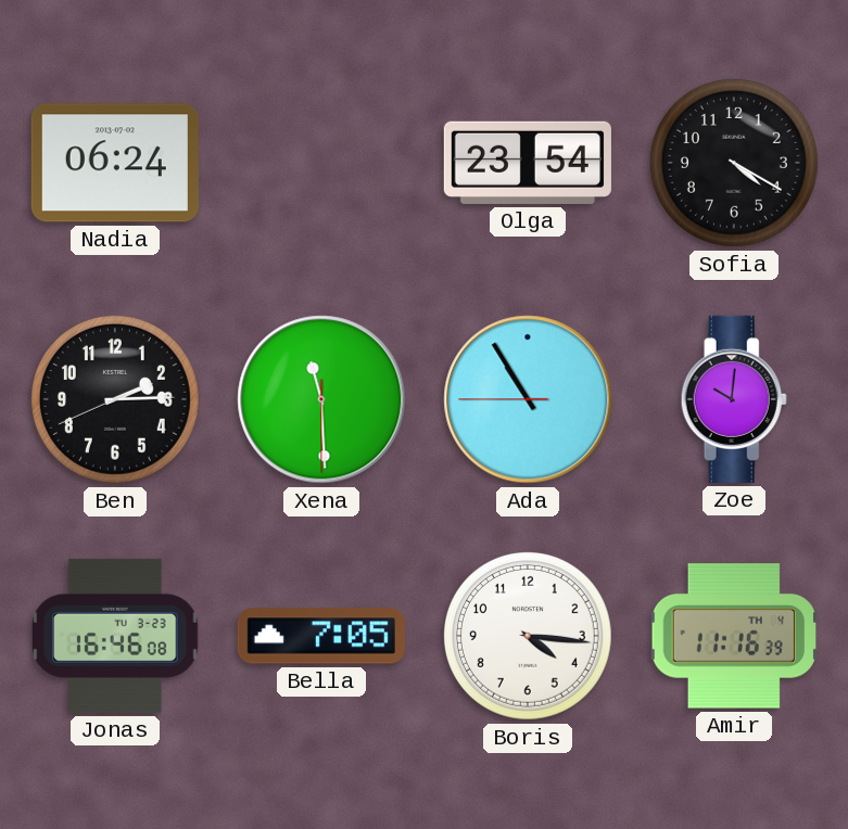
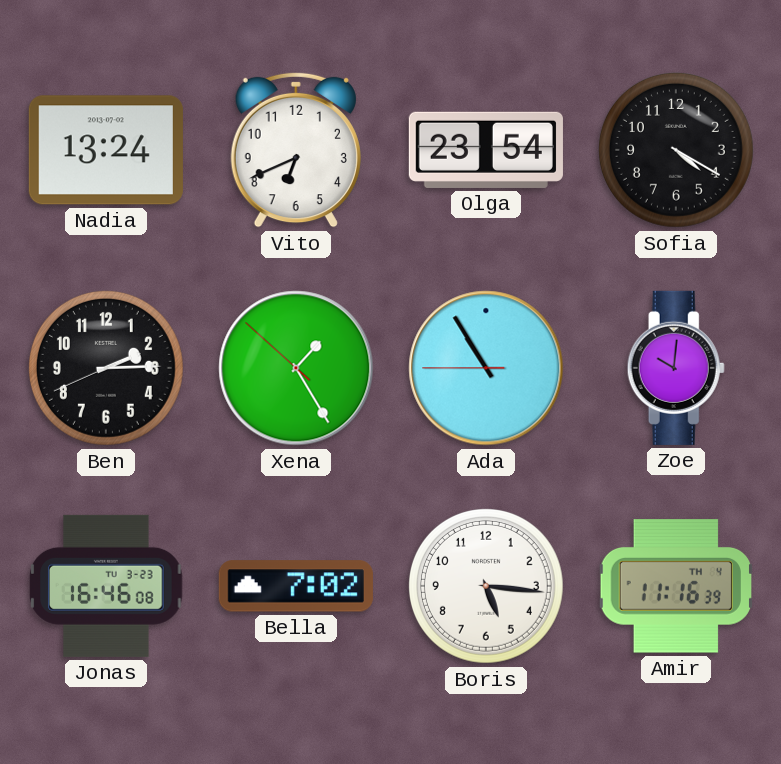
Nadia: 06:24 -> 13:24 (106, 150)
Vito: none -> 6:41 (296, 150)
Xena: 11:29 -> 1:24 (296, 368)
Bella: 7:05 -> 7:02 (296, 586)
Boris: 4:16 -> 5:16 (486, 586)
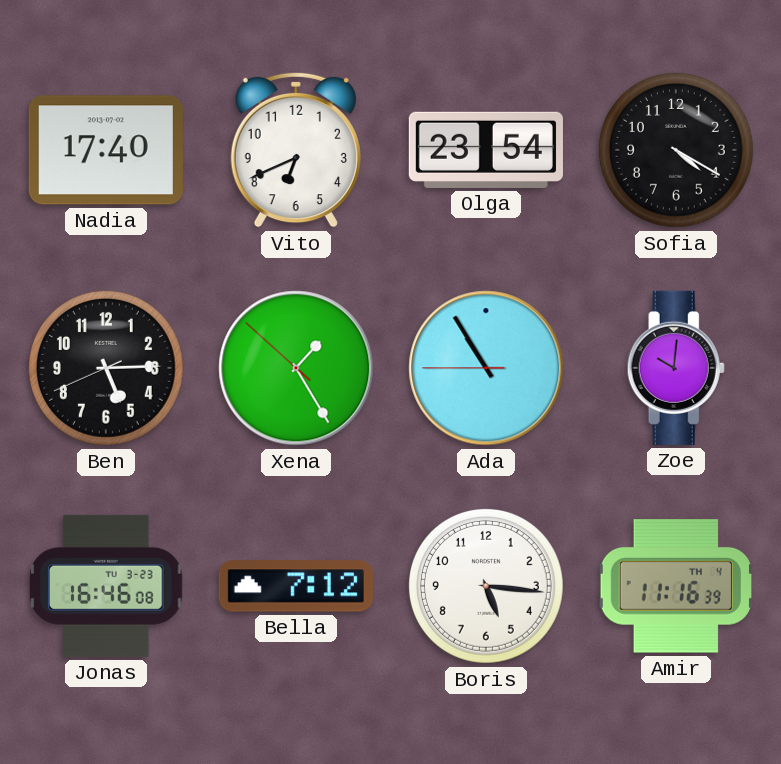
Nadia: 13:24 -> 17:40 (106, 150)
Ben: 2:14 -> 5:14 (106, 368)
Bella: 7:02 -> 7:12 (296, 586)
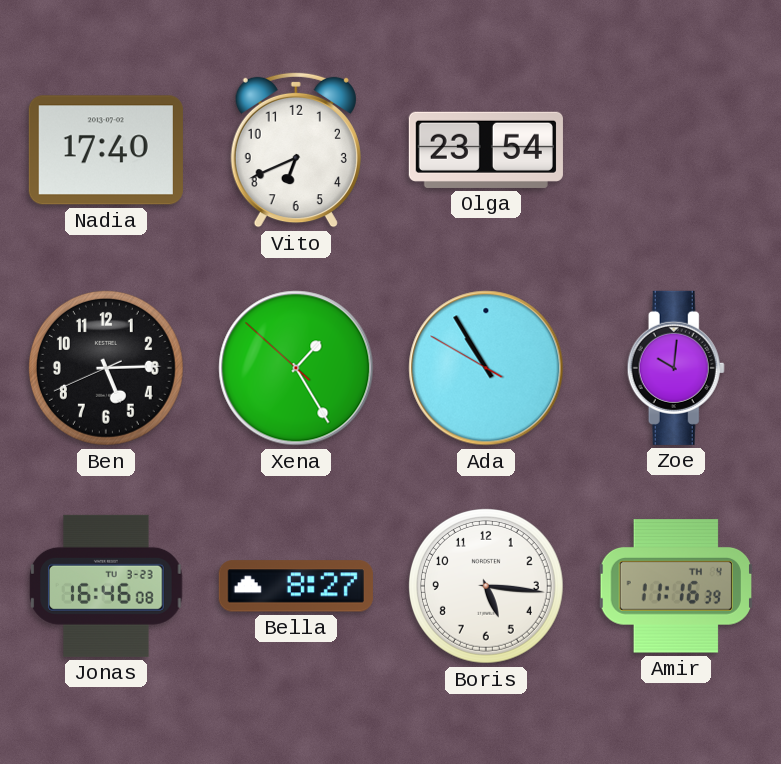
Sofia: 4:20 -> none (676, 150)
Ada: 10:54:45 -> 10:54:50 (486, 368)
Bella: 7:12 -> 8:27 (296, 586)
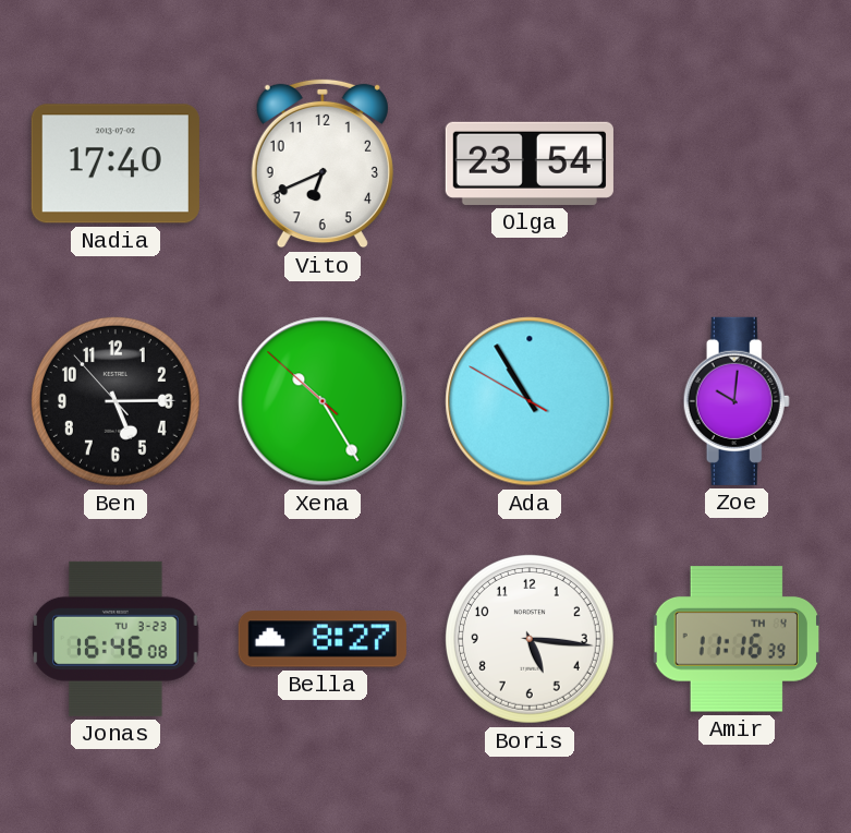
Ben: 5:14:41 -> 5:14:53 (116, 401)
Xena: 1:24 -> 10:24 (323, 401)
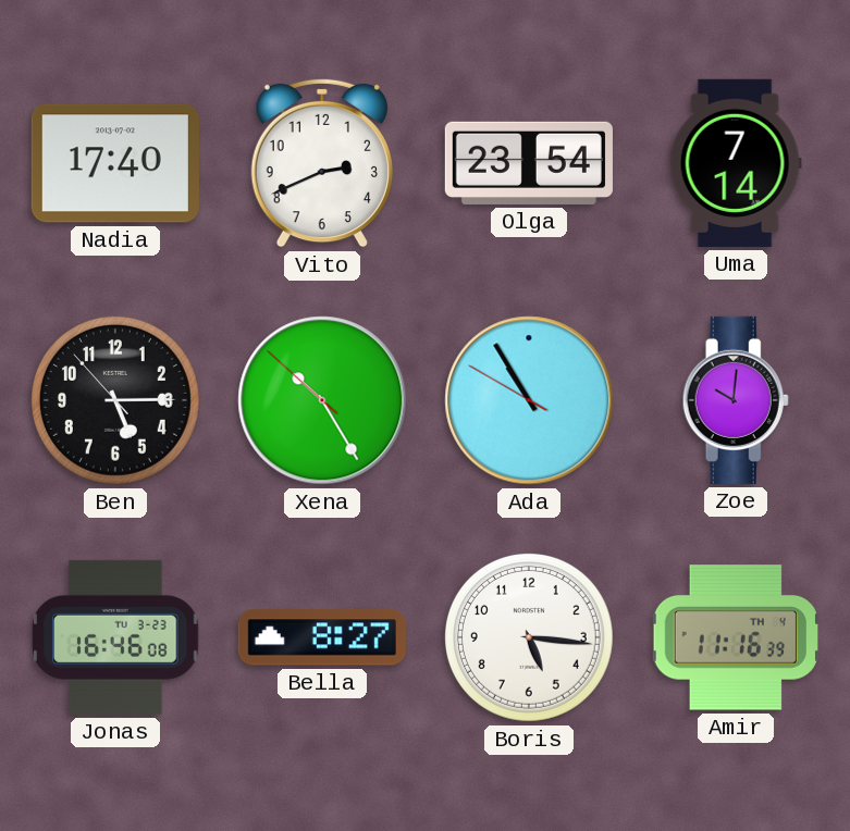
Vito: 6:41 -> 2:41 (322, 163)
Uma: none -> 7:14 (736, 163)
